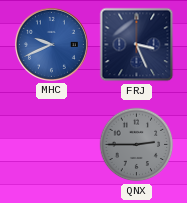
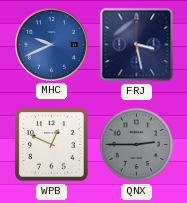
FRJ: 3:26 -> 3:28 (137, 45)
WPB: none -> 12:49 (52, 145)
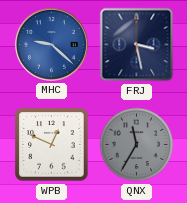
MHC: 9:41 -> 9:22 (51, 44)
QNX: 2:45 -> 11:35 (137, 145)
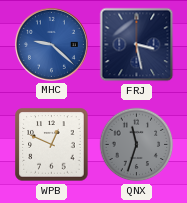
QNX: 11:35 -> 11:33 (137, 145)
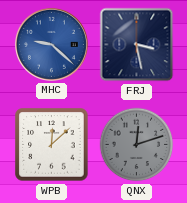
WPB: 12:49 -> 12:08 (52, 145)
QNX: 11:33 -> 12:12 (137, 145)
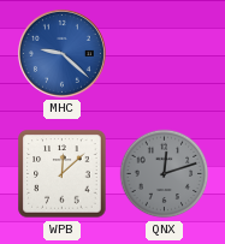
FRJ: 3:28 -> none (137, 45)
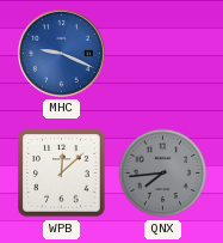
MHC: 9:22 -> 9:19 (61, 53)
QNX: 12:12 -> 7:44 (163, 174)
